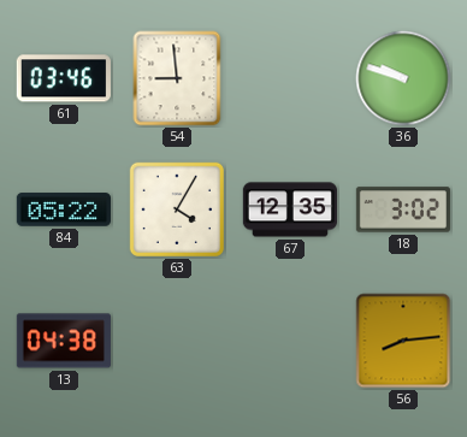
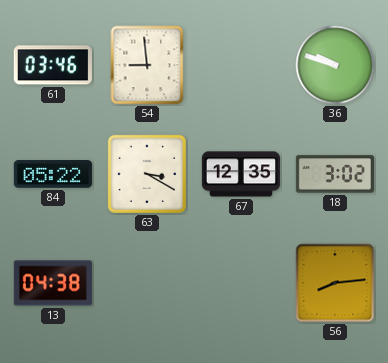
63: 4:05 -> 3:20 (147, 174)
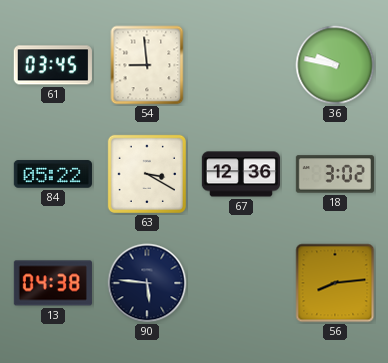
61: 03:46 -> 03:45 (53, 65)
36: 9:48 -> 9:47 (335, 65)
67: 12:35 -> 12:36 (240, 174)
90: none -> 5:46 (147, 283)
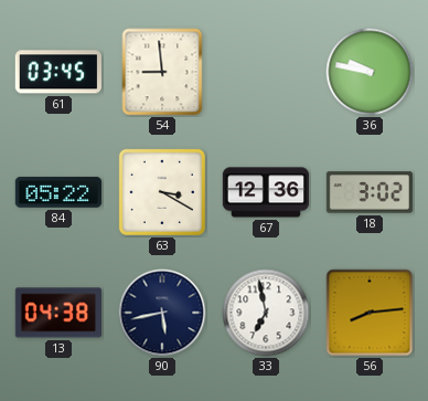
90: 5:46 -> 5:43 (162, 313)
33: none -> 6:58 (266, 313)
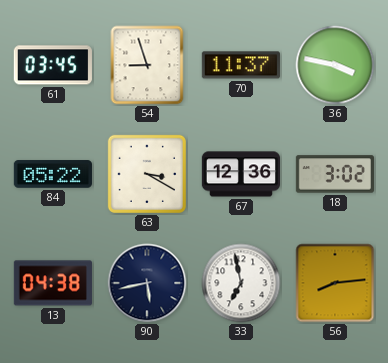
54: 8:59 -> 8:57 (147, 65)
70: none -> 11:37 (241, 65)
36: 9:47 -> 3:47 (335, 65)
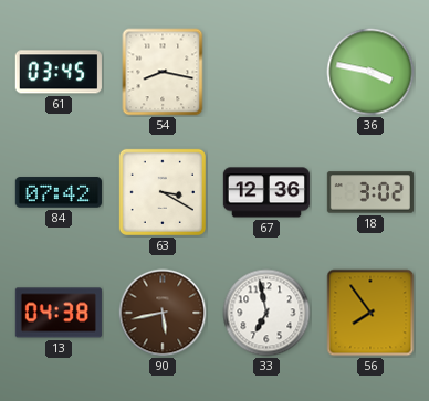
54: 8:57 -> 8:17 (163, 72)
70: 11:37 -> none (241, 65)
84: 05:22 -> 07:42 (59, 192)
90 dial: navy -> brown (163, 313)
56: 8:14 -> 7:54 (370, 313)
